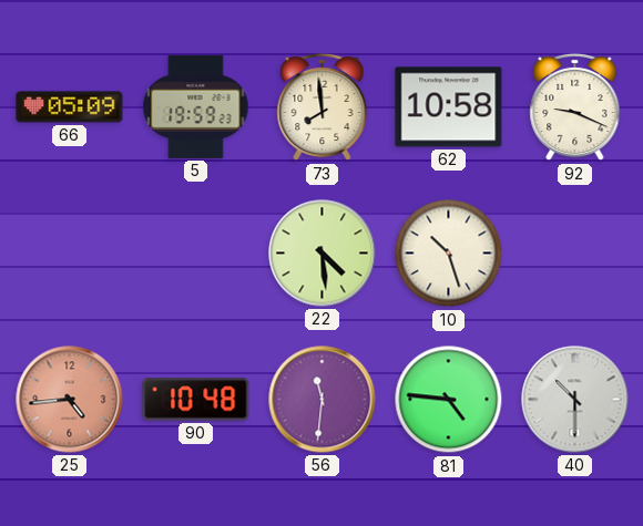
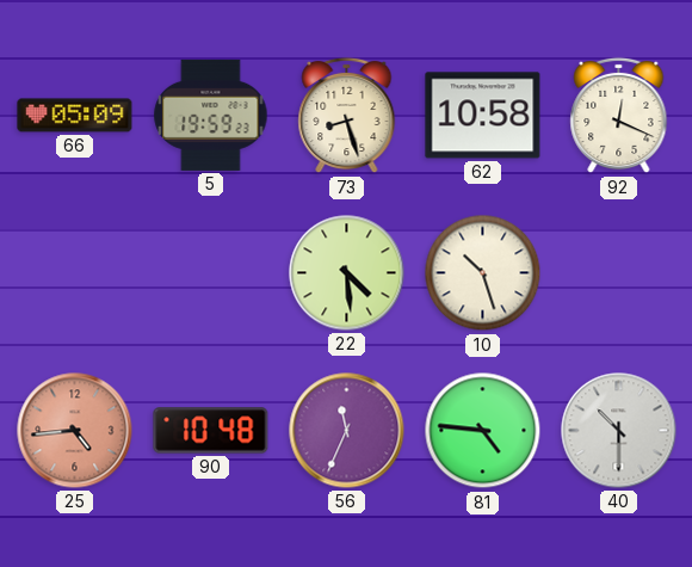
73: 7:59 -> 8:27 (347, 116)
92: 9:19 -> 12:19 (619, 116)
56: 11:31 -> 11:34 (347, 431)
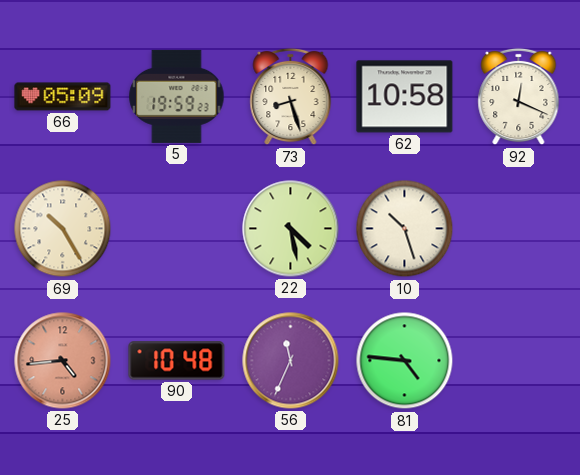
69: none -> 10:25 (63, 229)
22: 4:29 -> 4:28 (291, 229)
40: 10:30 -> none (619, 431)
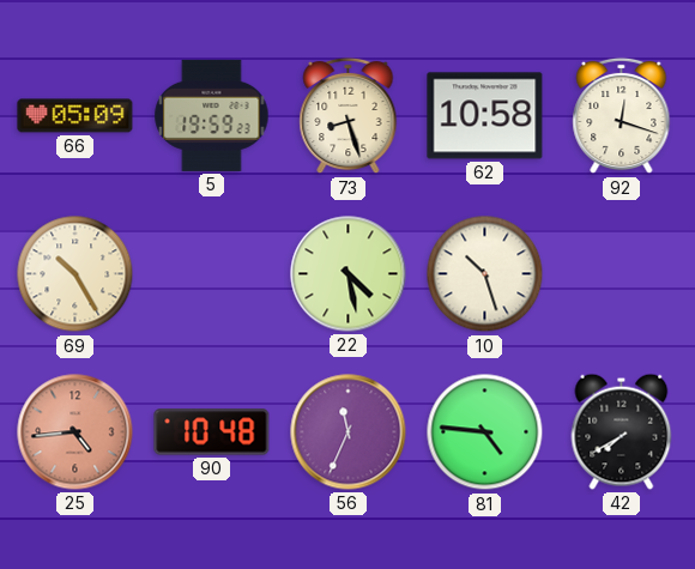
92: 12:19 -> 12:18 (622, 116)
42: none -> 7:40 (622, 431)
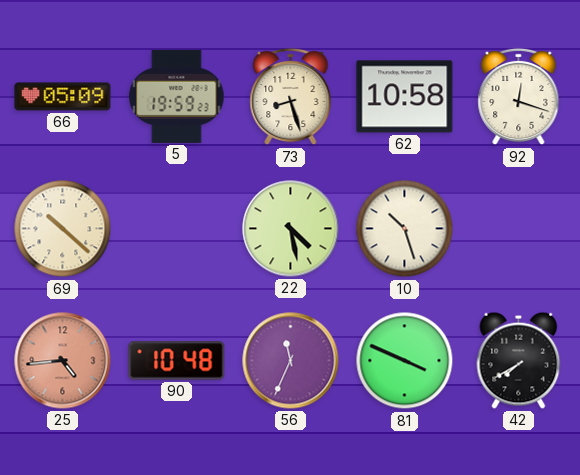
69: 10:25 -> 10:22 (63, 229)
81: 4:46 -> 3:49 (405, 361)
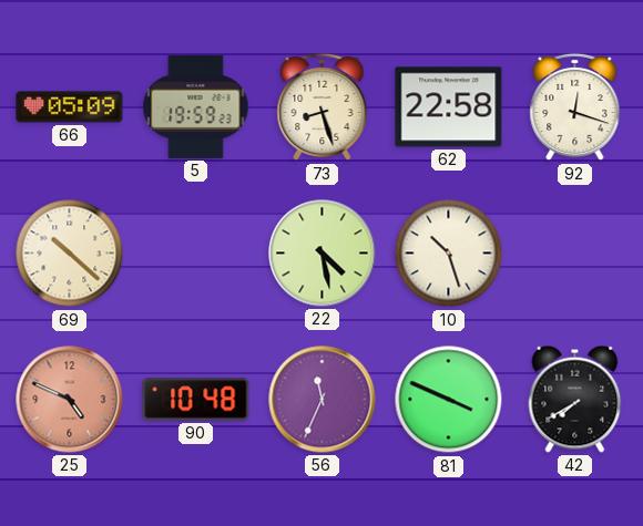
62: 10:58 -> 22:58 (449, 107)
25: 4:44 -> 4:49 (70, 400)
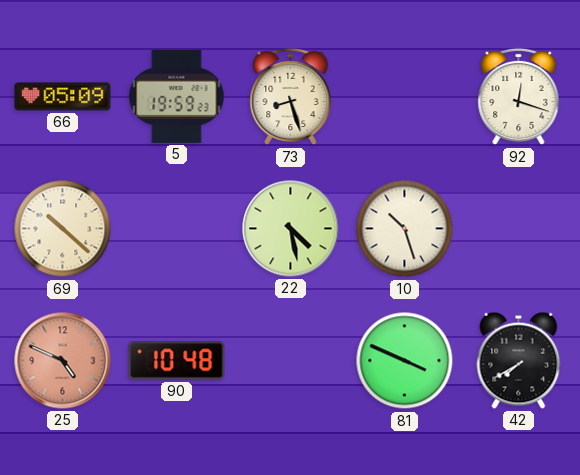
62: 22:58 -> none (449, 107)
56: 11:34 -> none (323, 400)
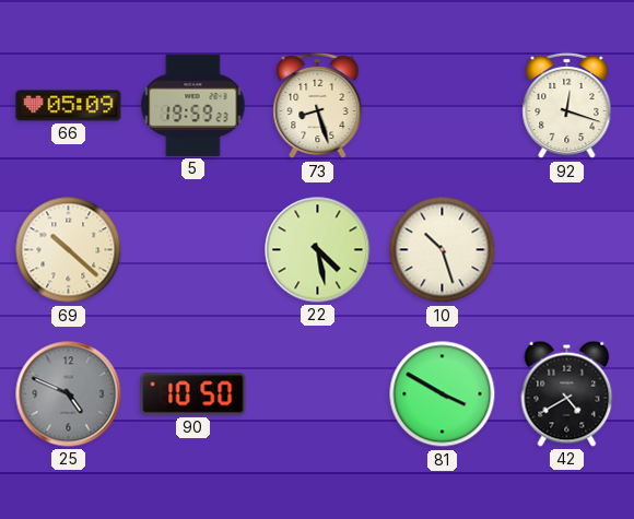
25 dial: salmon -> grey (69, 394)
90: 10:48 -> 10:50 (193, 394)
81: 3:49 -> 3:50 (443, 394)
42: 7:40 -> 4:40 (567, 393)
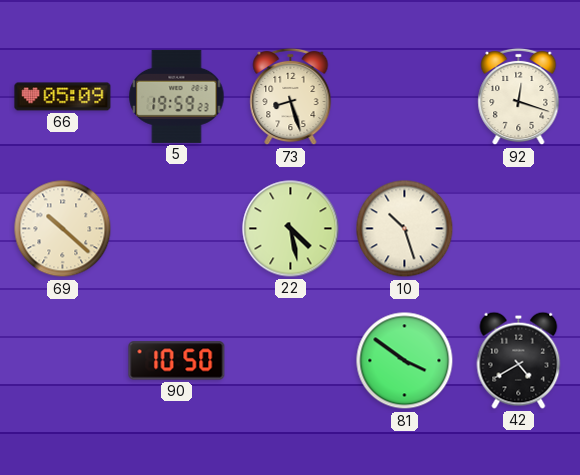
25: 4:49 -> none (69, 394)
81: 3:50 -> 3:51 (405, 361)
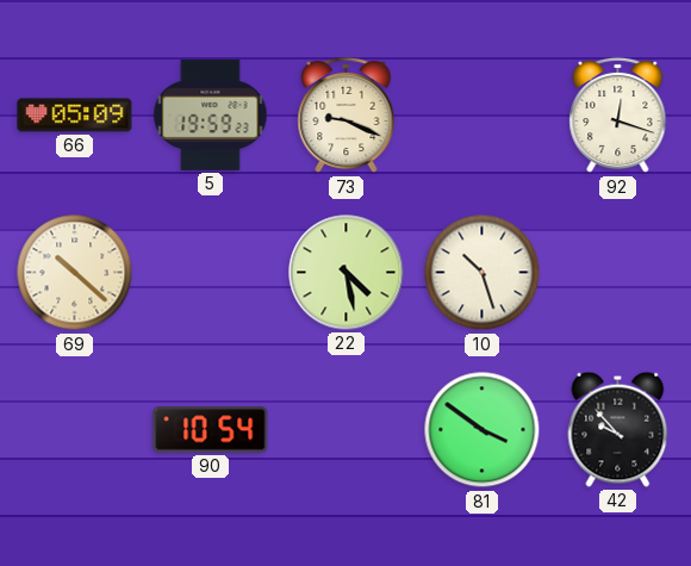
73: 8:27 -> 9:19 (347, 116)
90: 10:50 -> 10:54 (211, 430)
42: 4:40 -> 9:53 (618, 429)
